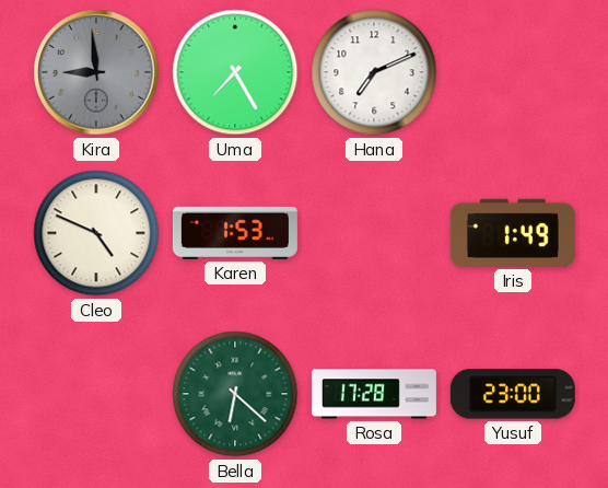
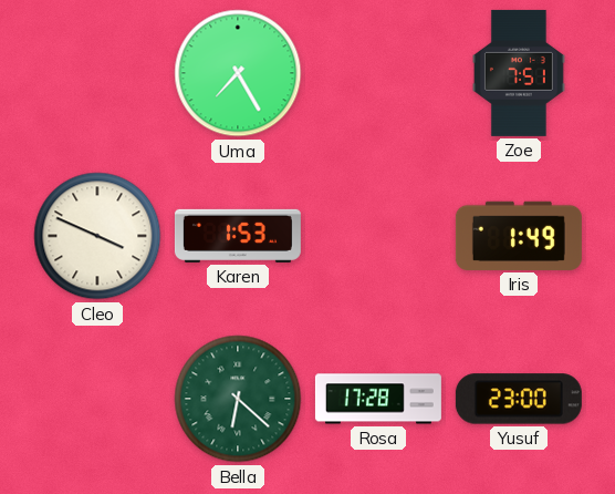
Kira: 8:59 -> none (96, 72)
Hana: 7:11 -> none (374, 72)
Zoe: none -> 7:51 (519, 73)
Cleo: 4:49 -> 3:49 (97, 236)
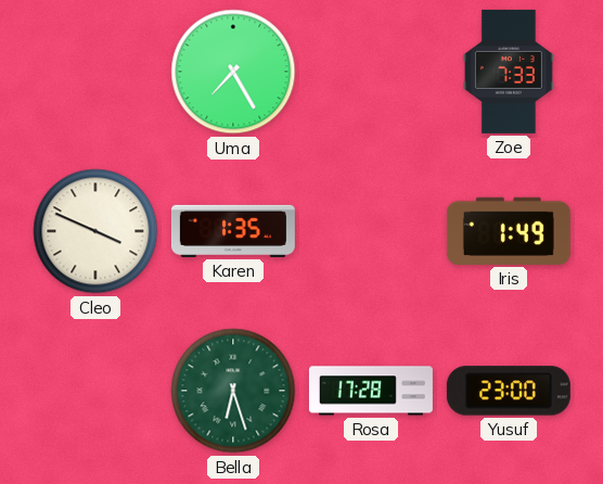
Zoe: 7:51 -> 7:33 (509, 72)
Karen: 1:53 -> 1:35 (233, 231)
Bella: 6:22 -> 6:27 (233, 391)
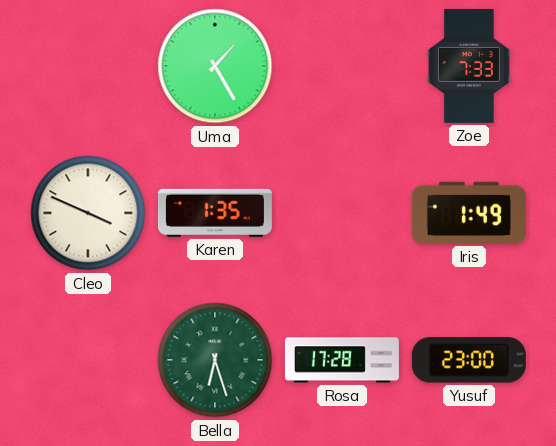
Uma: 7:25 -> 1:25 (215, 66)
